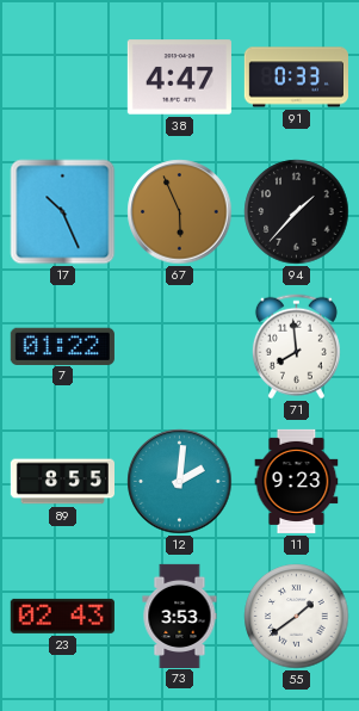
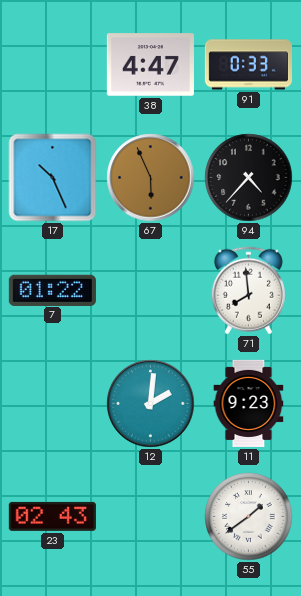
94: 1:37 -> 4:37 (249, 178)
89: 8:55 -> none (62, 482)
73: 3:53 -> none (180, 616)
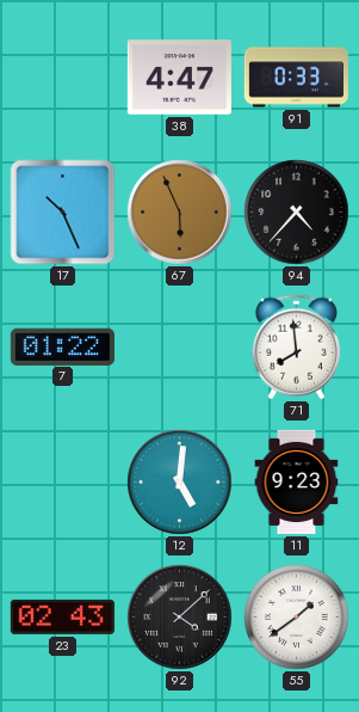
12: 2:01 -> 5:01 (180, 483)
92: none -> 4:08 (180, 618)
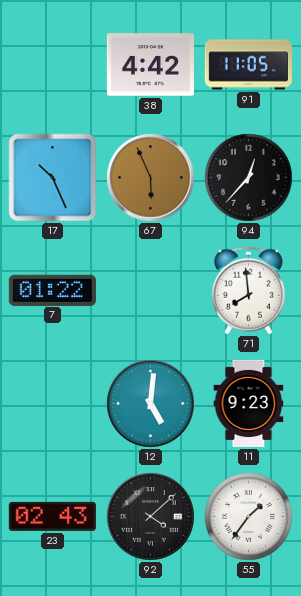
38: 4:47 -> 4:42 (150, 65)
91: 0:33 -> 11:05 (248, 65)
94: 4:37 -> 12:37 (249, 178)
55: 1:39 -> 1:36 (249, 517)
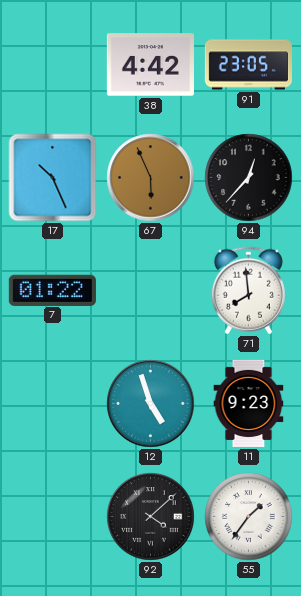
91: 11:05 -> 23:05 (248, 65)
12: 5:01 -> 4:57 (151, 404)
23: 02:43 -> none (52, 516)
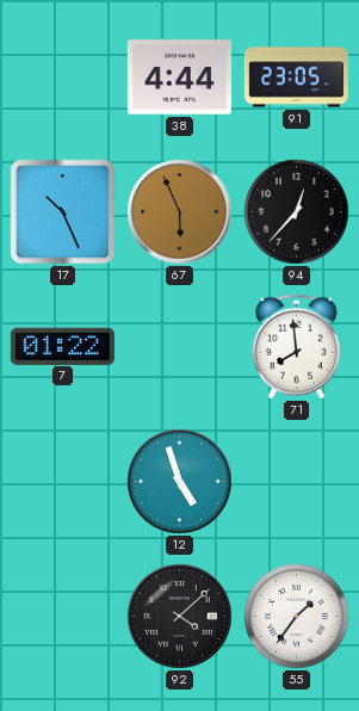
38: 4:42 -> 4:44 (179, 78)
11: 9:23 -> none (249, 403)
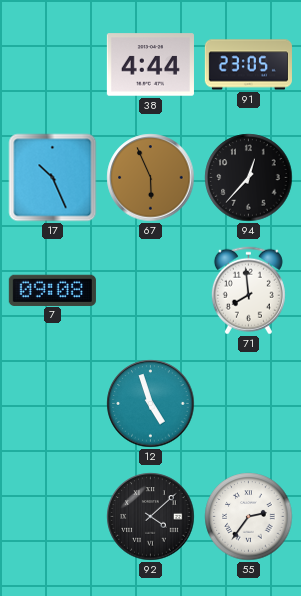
7: 01:22 -> 09:08 (52, 290)
55: 1:36 -> 2:36 (249, 517)
